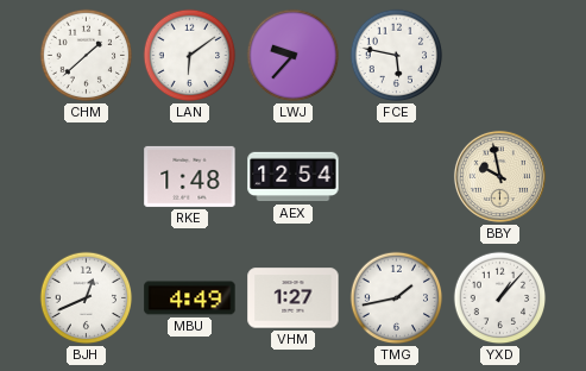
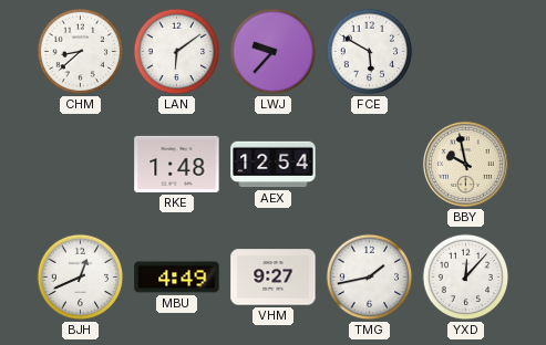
CHM: 1:38 -> 8:38 (81, 52)
FCE: 5:47 -> 5:50 (370, 52)
VHM: 1:27 -> 9:27 (274, 278)
YXD: 1:07 -> 12:07 (466, 278)
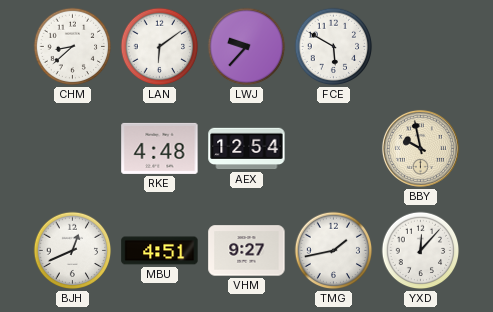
RKE: 1:48 -> 4:48 (160, 148)
MBU: 4:49 -> 4:51 (160, 251)
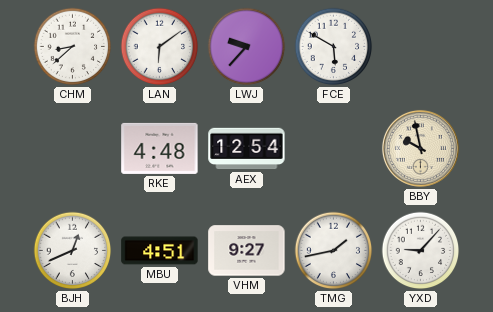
YXD: 12:07 -> 9:07 (421, 251)
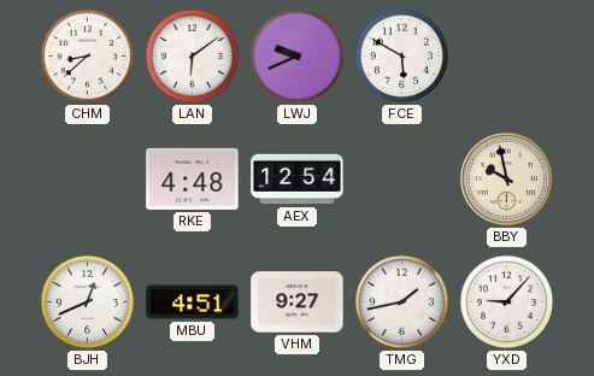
LWJ: 9:37 -> 9:41 (298, 57)
